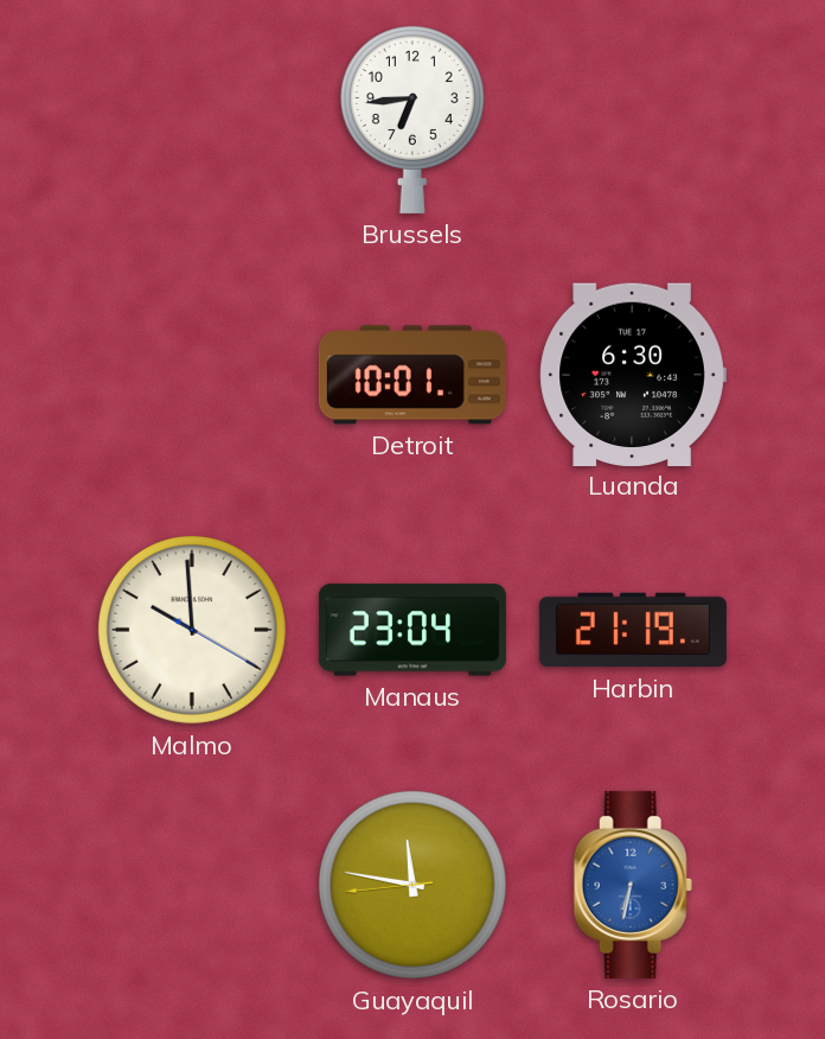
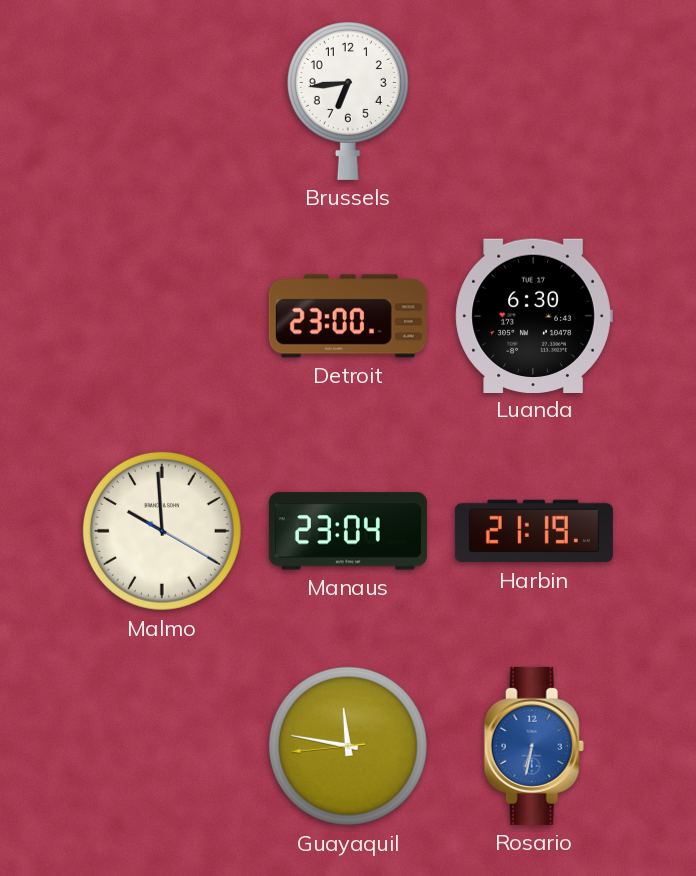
Detroit: 10:01 -> 23:00 (348, 316)
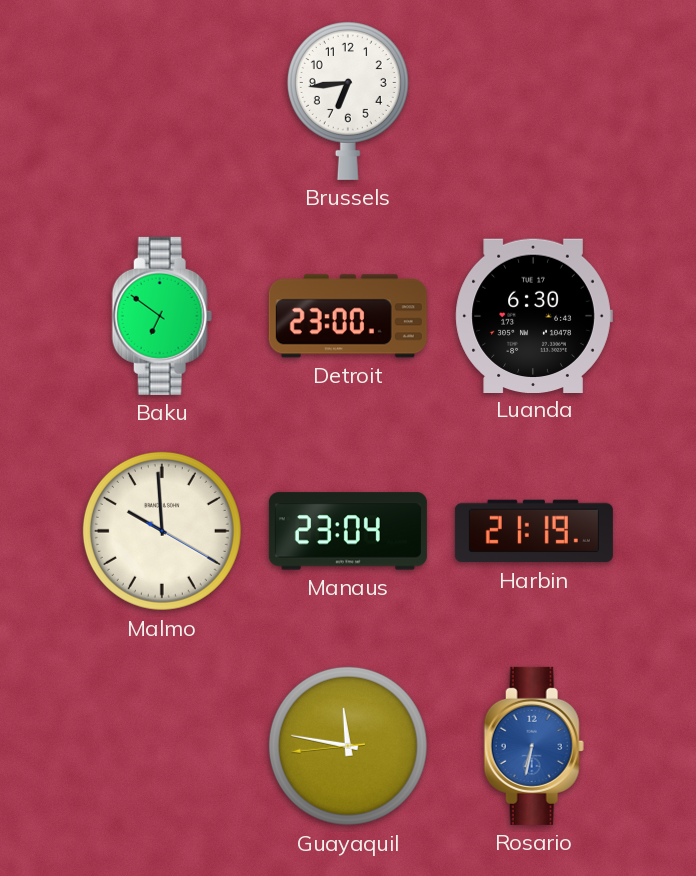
Baku: none -> 6:51 (162, 316)
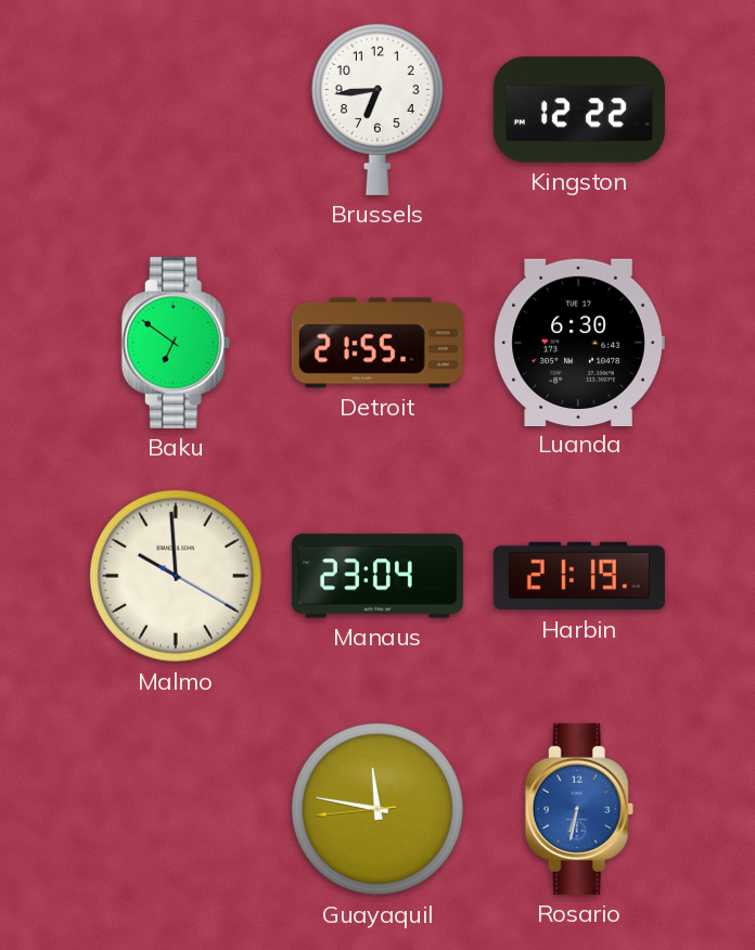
Kingston: none -> 12:22 (579, 110)
Detroit: 23:00 -> 21:55 (378, 343)
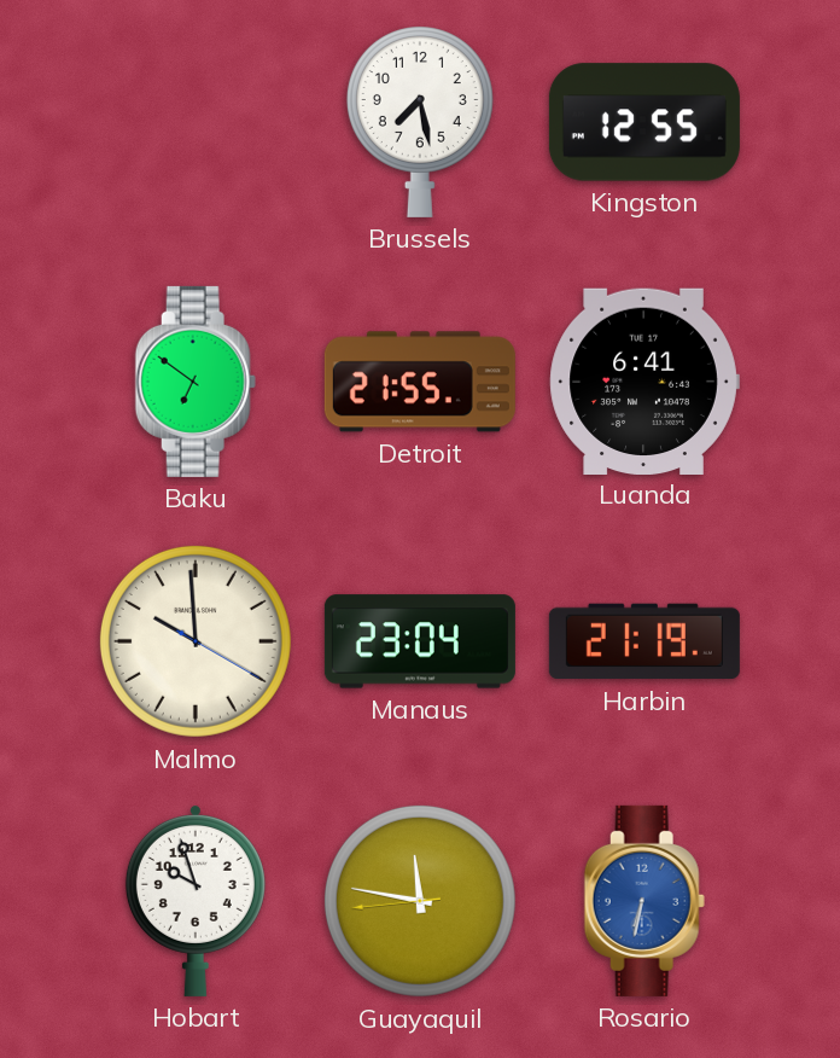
Brussels: 6:44 -> 7:28 (420, 122)
Kingston: 12:22 -> 12:55 (644, 122)
Luanda: 6:30 -> 6:41 (644, 380)
Hobart: none -> 9:57 (196, 900)
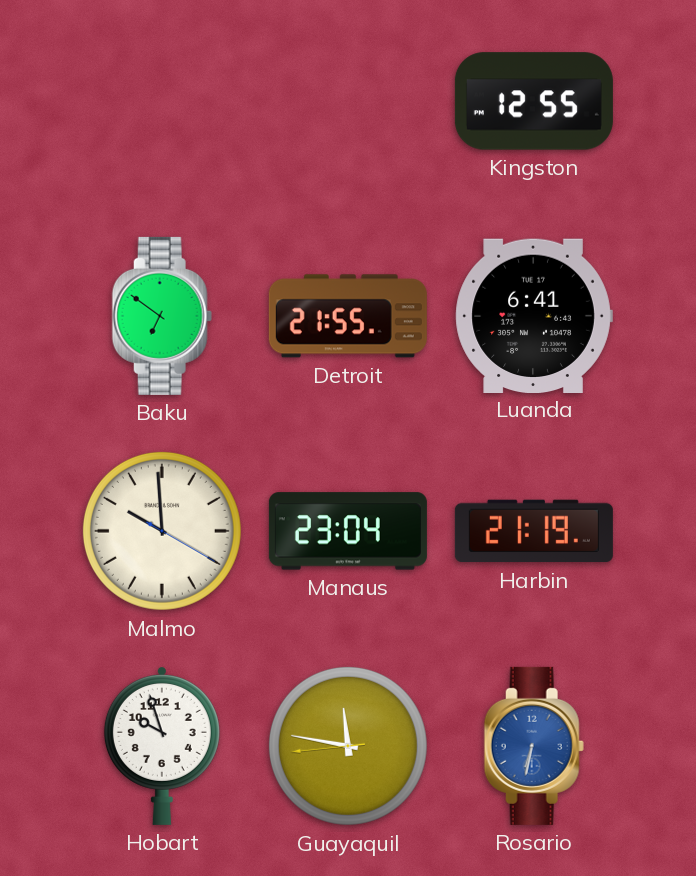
Brussels: 7:28 -> none (420, 122)
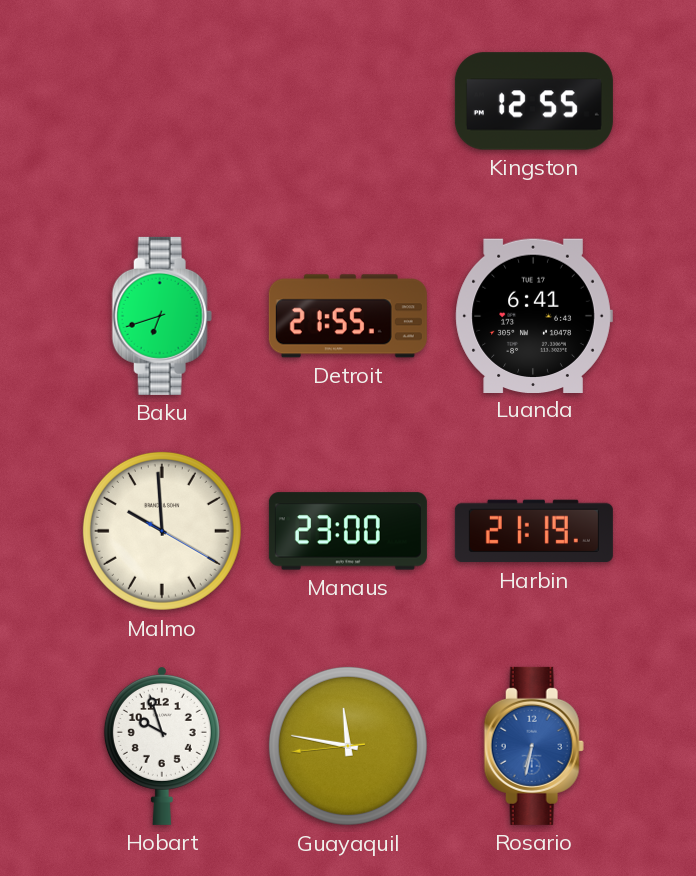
Baku: 6:51 -> 6:42 (162, 316)
Manaus: 23:04 -> 23:00 (348, 531)
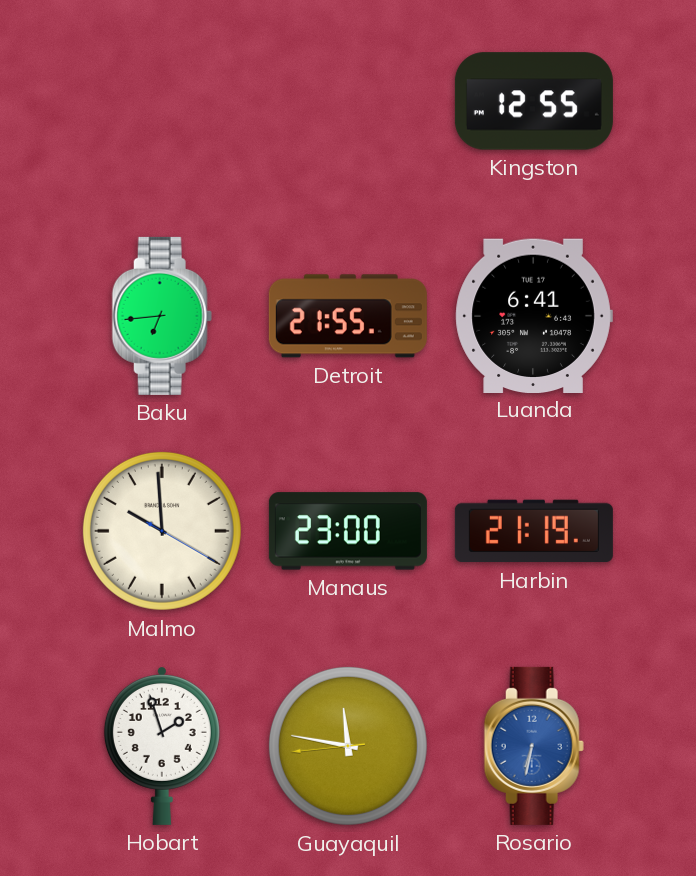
Baku: 6:42 -> 6:44 (162, 316)
Hobart: 9:57 -> 1:57 (162, 745)
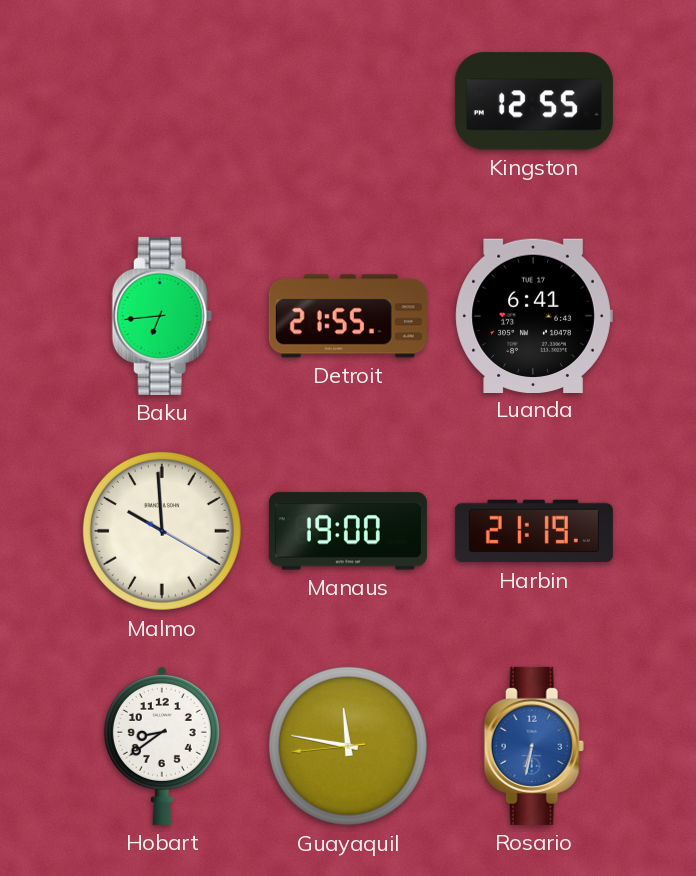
Manaus: 23:00 -> 19:00 (348, 531)
Hobart: 1:57 -> 8:39 (162, 745)
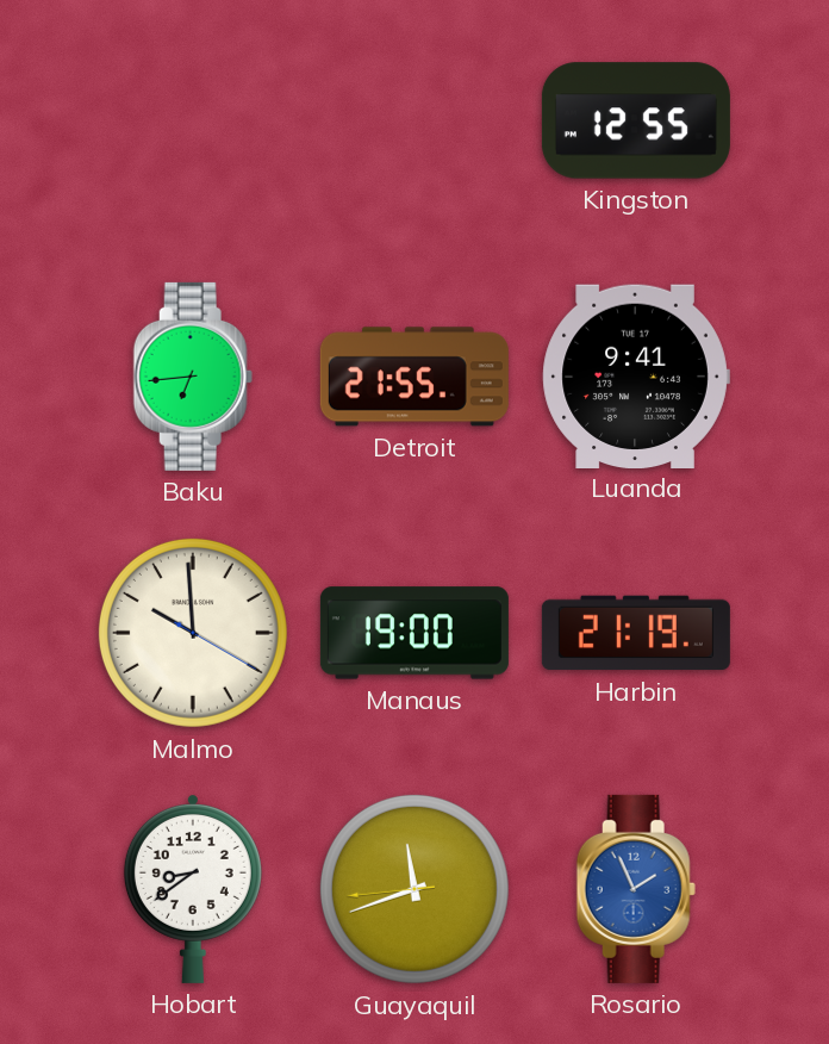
Luanda: 6:41 -> 9:41 (636, 375)
Guayaquil: 11:46 -> 11:41 (414, 889)
Rosario: 6:32 -> 1:56 (636, 889)
